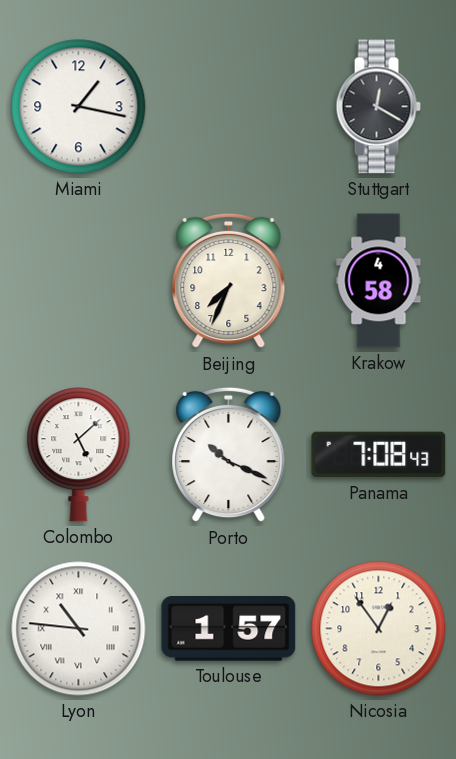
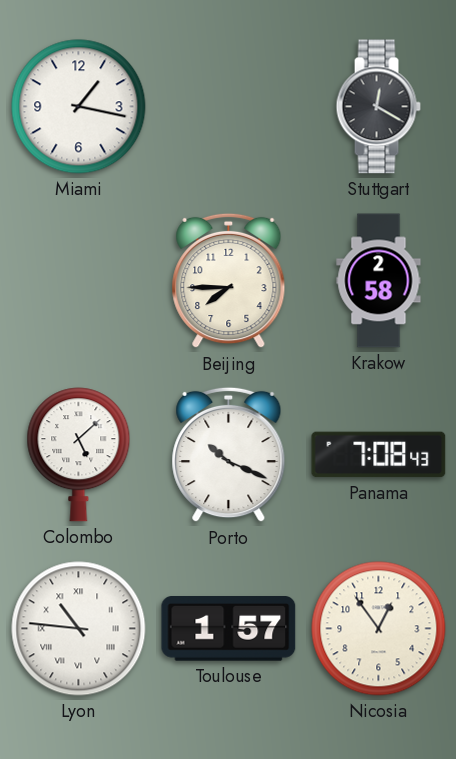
Beijing: 7:34 -> 7:45 (229, 281)
Krakow: 4:58 -> 2:58 (379, 281)
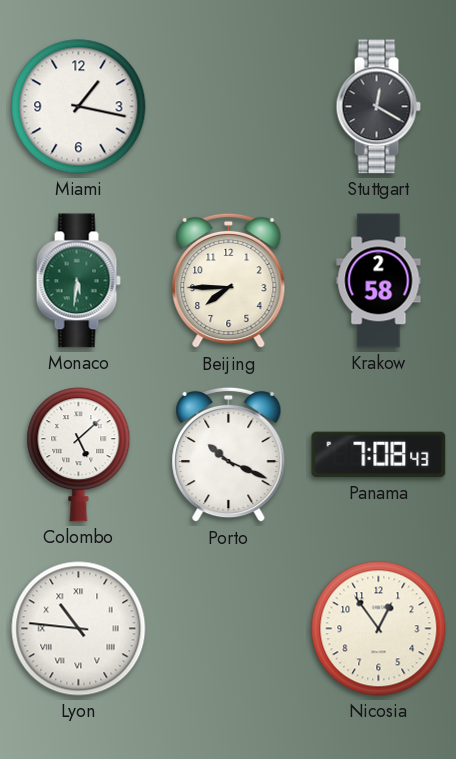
Monaco: none -> 5:31 (78, 281)
Toulouse: 1:57 -> none (229, 629)
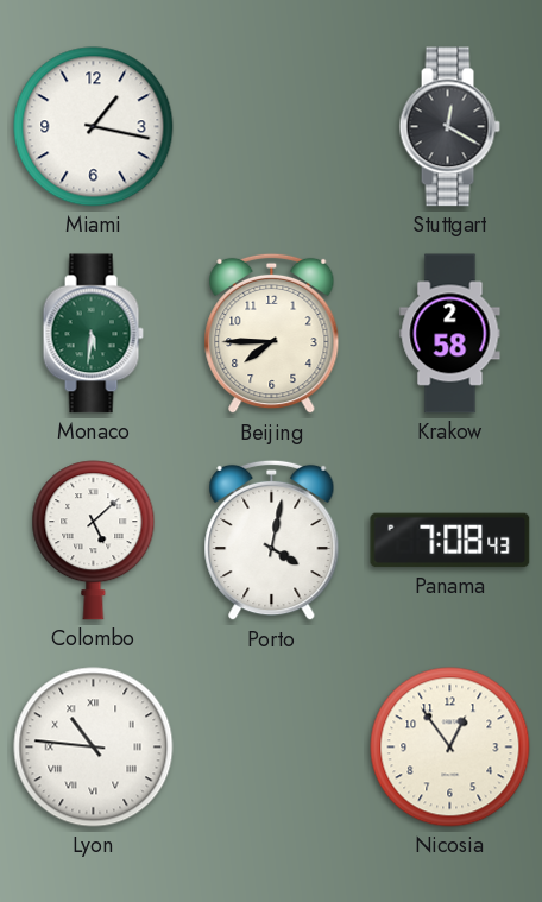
Porto: 10:19 -> 4:02 (272, 541)
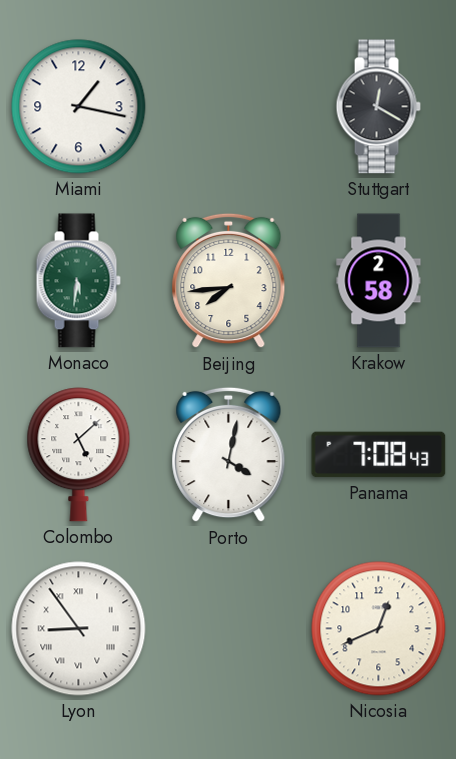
Beijing: 7:45 -> 7:44 (229, 281)
Lyon: 10:46 -> 8:54 (79, 629)
Nicosia: 12:54 -> 12:41 (379, 629)
